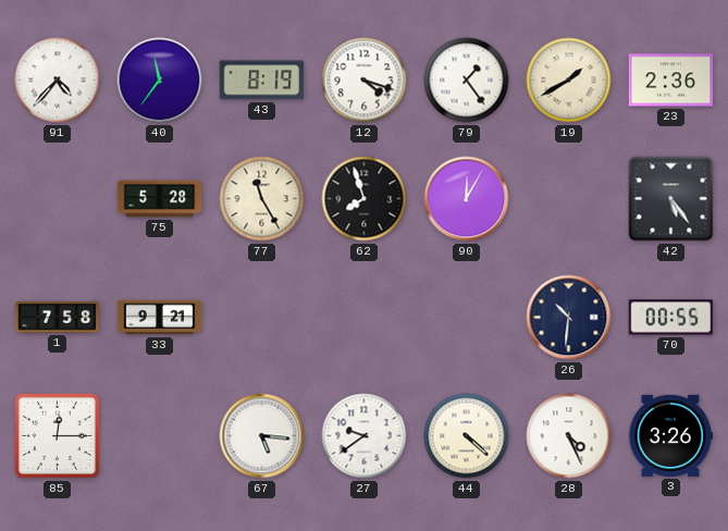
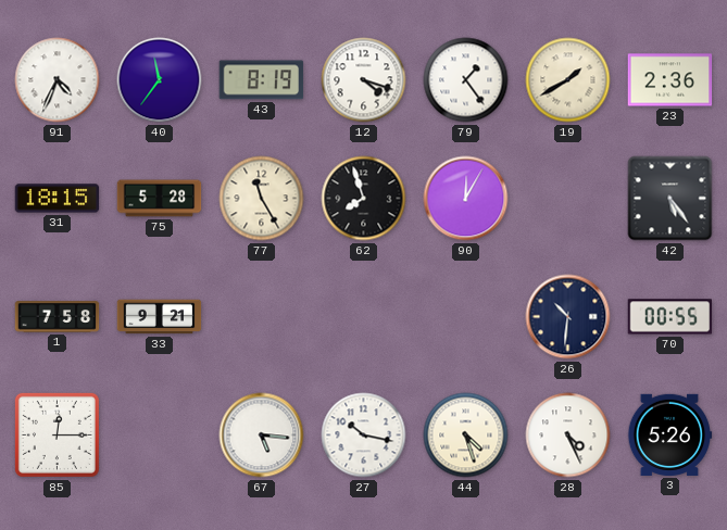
91: 4:37 -> 4:34 (58, 80)
31: none -> 18:15 (58, 199)
27: 9:39 -> 10:17 (364, 436)
44: 4:22 -> 4:27 (466, 436)
3: 3:26 -> 5:26 (669, 434)
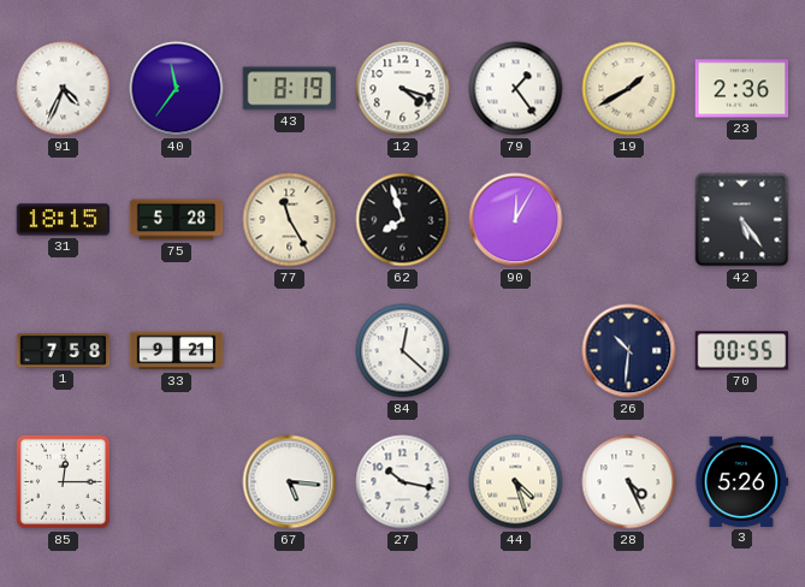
84: none -> 12:22 (403, 351)
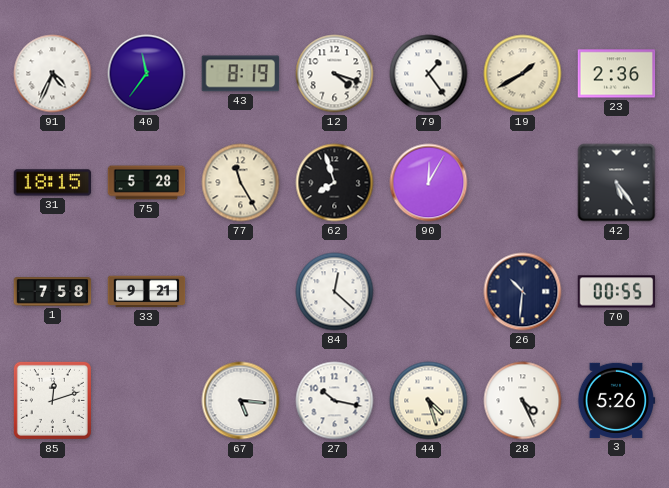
85: 12:15 -> 12:12 (52, 400)
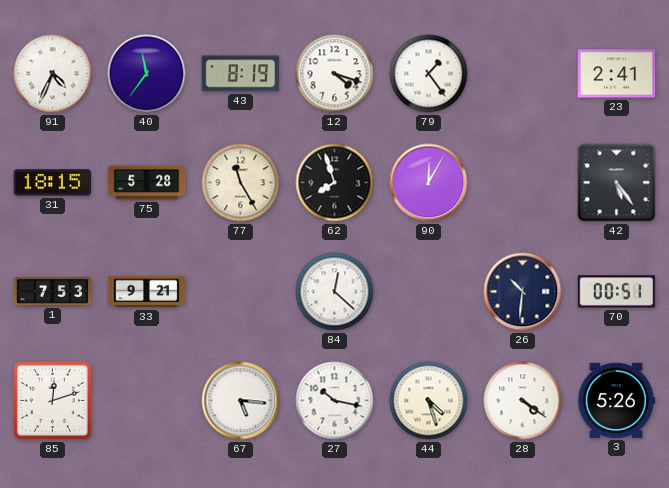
19: 1:40 -> none (523, 74)
23: 2:36 -> 2:41 (617, 74)
1: 7:58 -> 7:53 (53, 292)
70: 00:55 -> 00:51 (617, 292)
28: 4:26 -> 4:21 (523, 401)
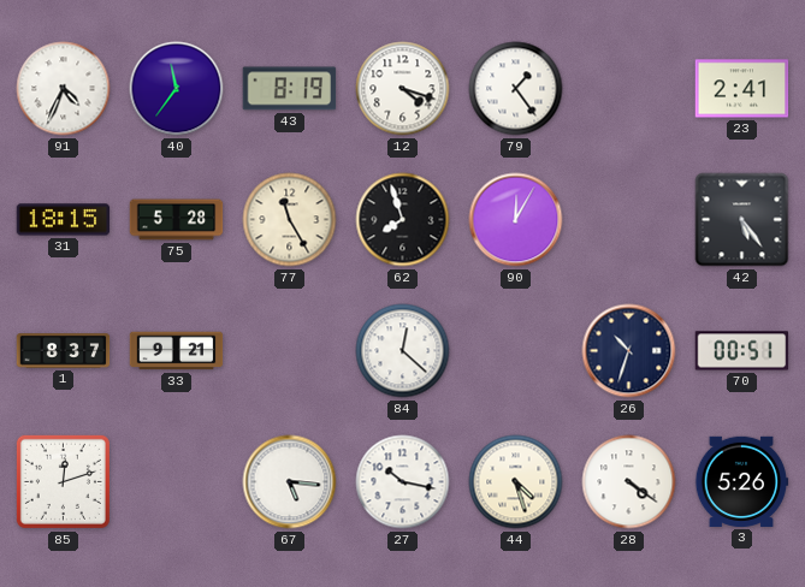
1: 7:53 -> 8:37 (64, 351)
26: 10:31 -> 10:33 (629, 351)
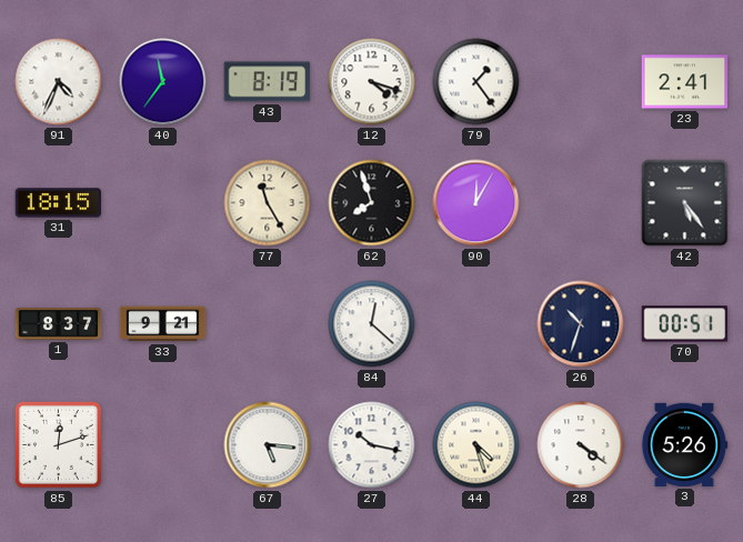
75: 5:28 -> none (177, 220)
